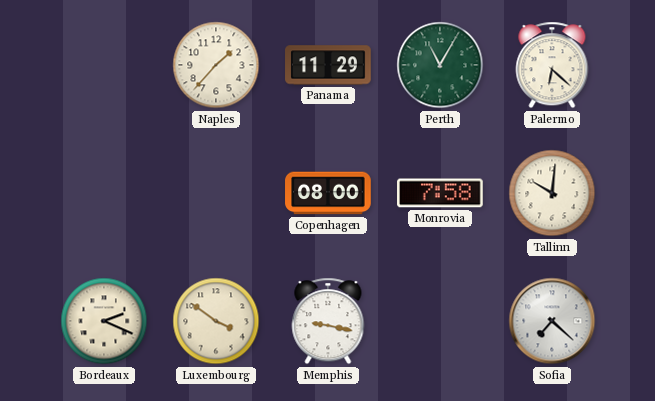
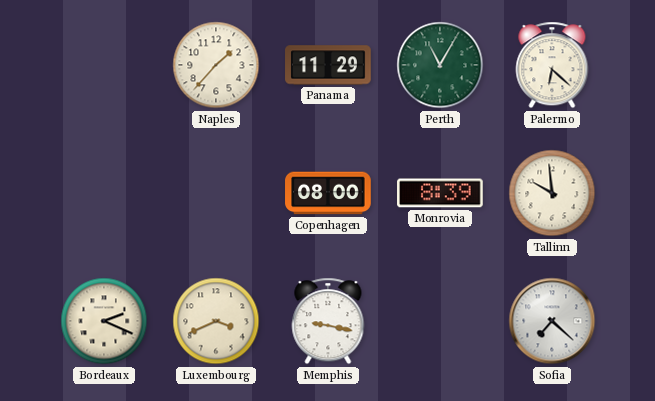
Monrovia: 7:58 -> 8:39 (440, 193)
Tallinn: 10:01 -> 9:59 (552, 193)
Luxembourg: 3:51 -> 3:41 (216, 321)
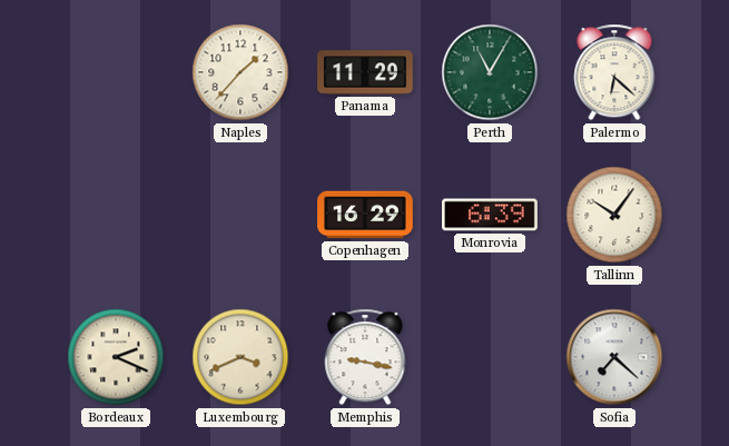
Copenhagen: 08:00 -> 16:29 (365, 215)
Monrovia: 8:39 -> 6:39 (490, 215)
Tallinn: 9:59 -> 10:06 (614, 215)
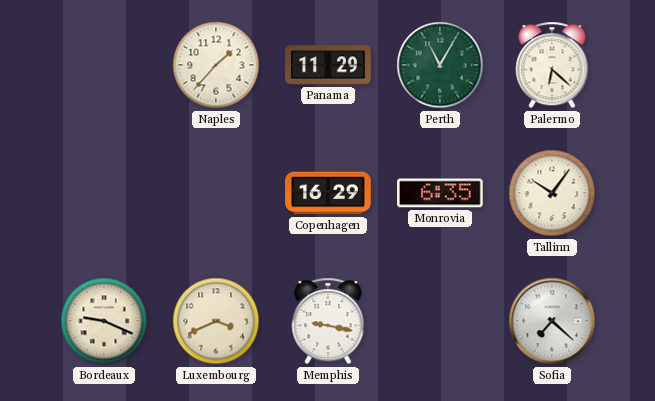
Monrovia: 6:39 -> 6:35 (440, 193)
Bordeaux: 2:19 -> 9:19 (104, 321)
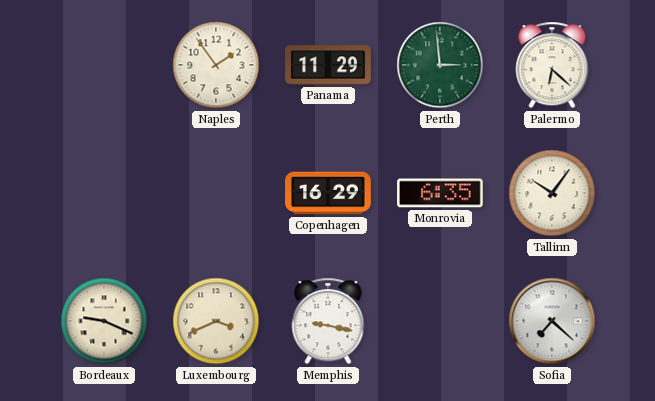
Naples: 1:37 -> 1:54 (216, 65)
Perth: 11:05 -> 2:59 (440, 65)
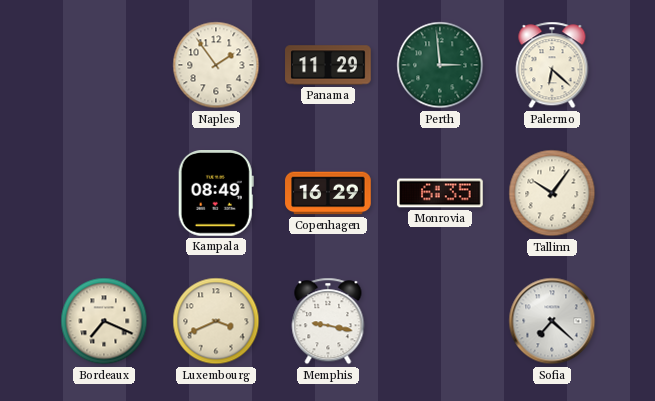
Kampala: none -> 08:49 (216, 194)
Bordeaux: 9:19 -> 7:19 (104, 321)
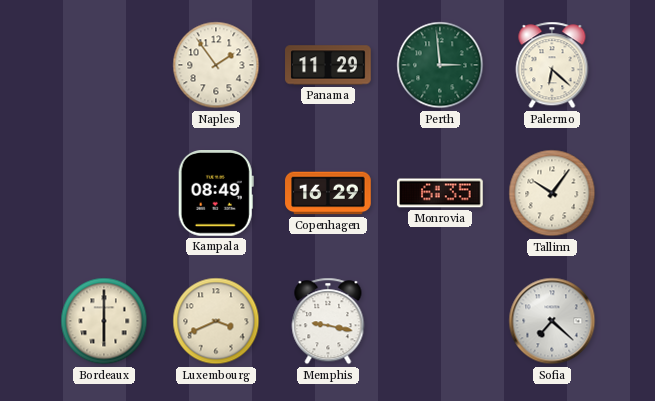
Bordeaux: 7:19 -> 6:00 (104, 321)
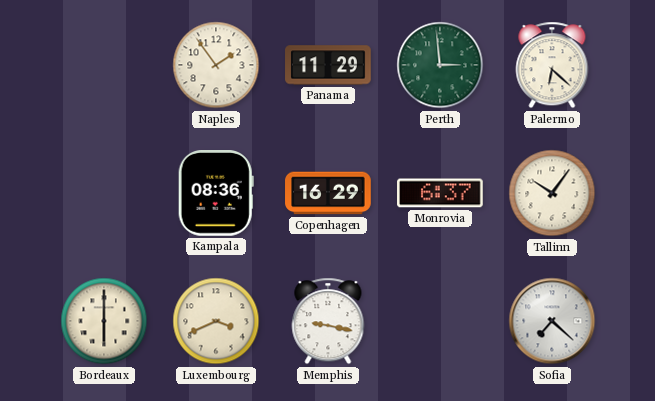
Kampala: 08:49 -> 08:36 (216, 194)
Monrovia: 6:35 -> 6:37 (440, 193)
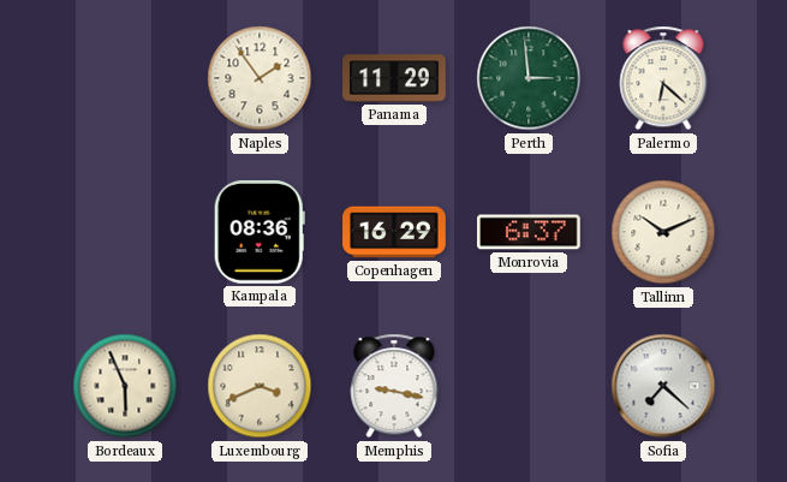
Tallinn: 10:06 -> 10:11 (663, 232)
Bordeaux: 6:00 -> 5:56 (125, 386)
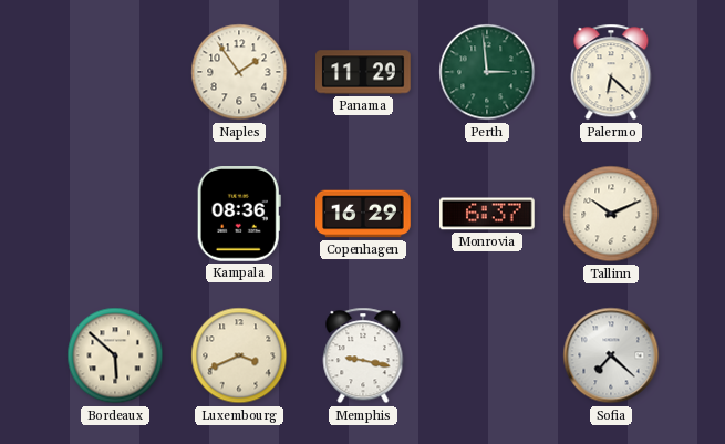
Bordeaux: 5:56 -> 5:52 (115, 355)
